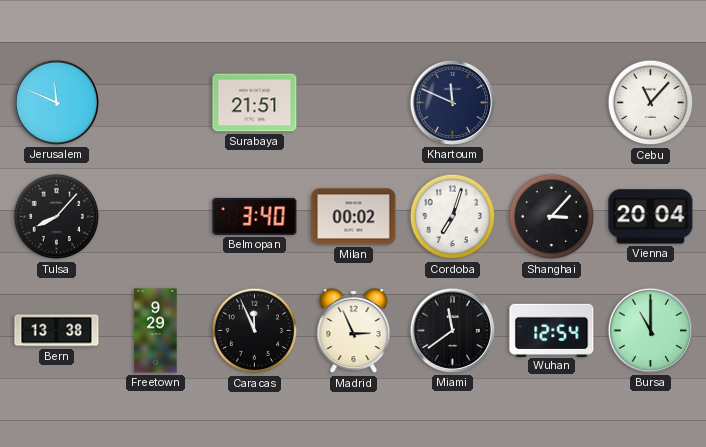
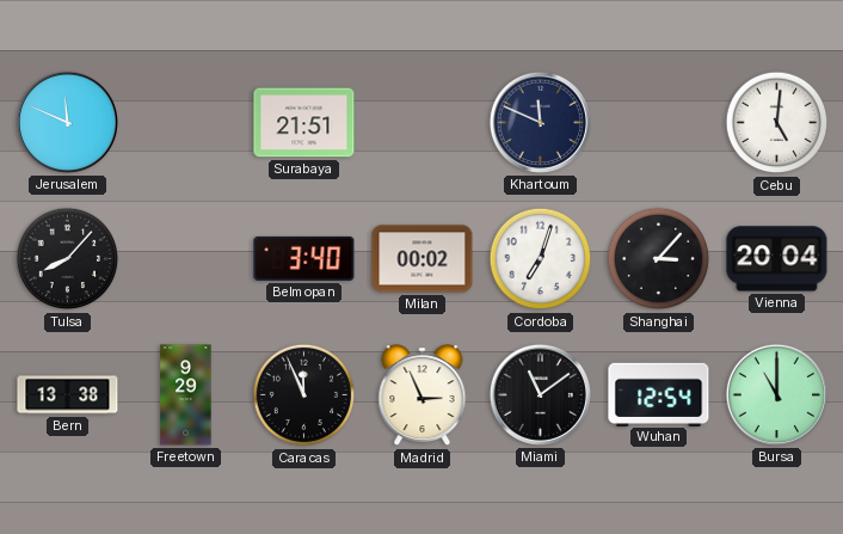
Cebu: 11:07 -> 5:01 (777, 123)
Miami: 11:39 -> 11:09 (540, 394)
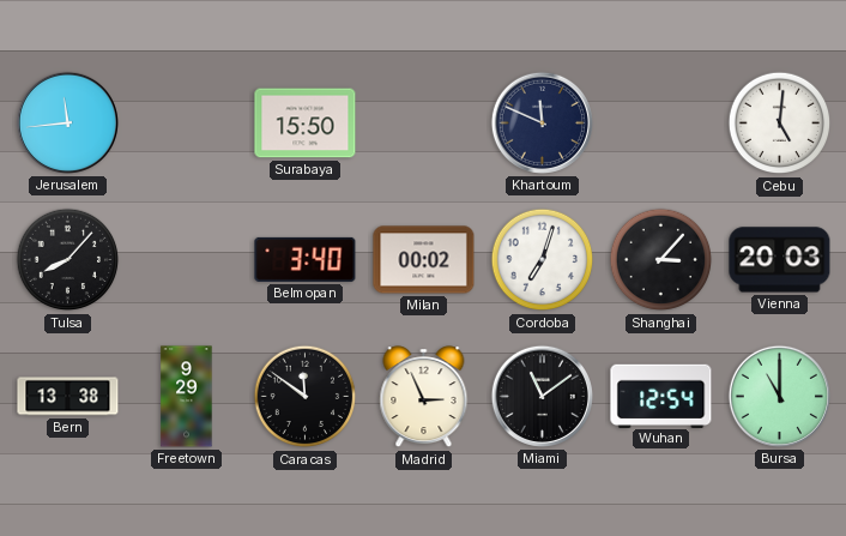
Jerusalem: 11:49 -> 11:44 (67, 122)
Surabaya: 21:51 -> 15:50 (306, 124)
Vienna: 20:04 -> 20:03 (780, 260)
Caracas: 11:56 -> 11:51 (306, 397)
